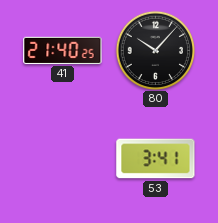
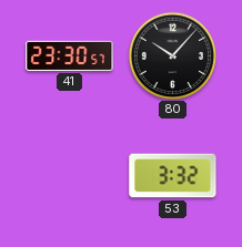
41: 21:40 -> 23:30 (70, 55)
53: 3:41 -> 3:32 (173, 176)
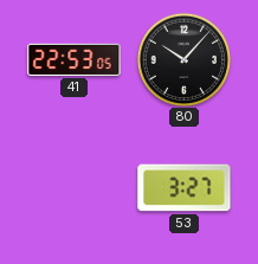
41: 23:30 -> 22:53 (75, 59)
53: 3:32 -> 3:27 (185, 188)
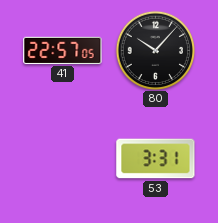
41: 22:53 -> 22:57 (63, 50)
53: 3:27 -> 3:31 (156, 159)
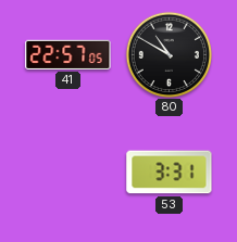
80: 10:07 -> 10:50 (169, 54)
